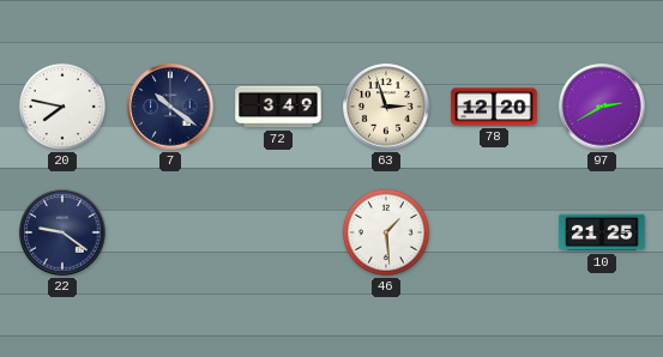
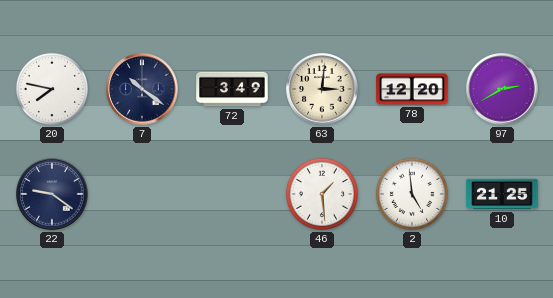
63: 2:57 -> 3:01 (322, 89)
2: none -> 4:59 (412, 194)
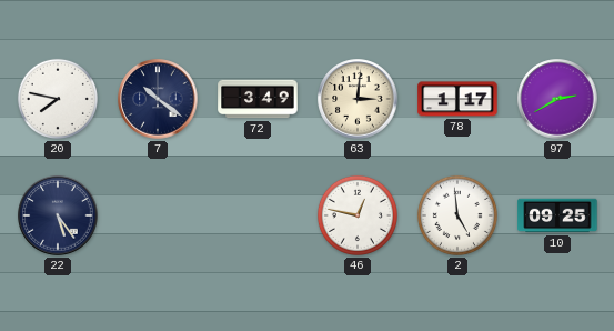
78: 12:20 -> 1:17 (457, 99)
22: 9:21 -> 5:24 (58, 215)
46: 1:29 -> 12:47 (358, 215)
10: 21:25 -> 09:25 (557, 215)
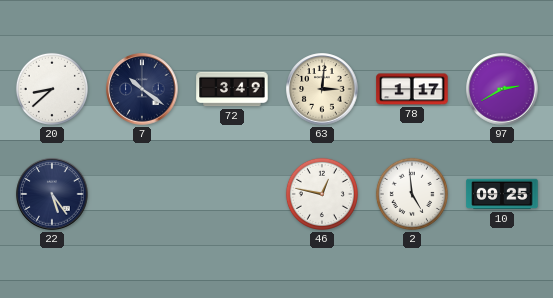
20: 7:47 -> 8:38 (52, 89)
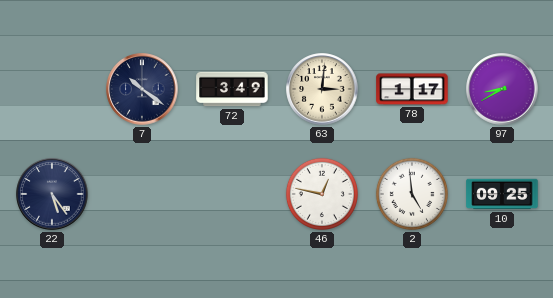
20: 8:38 -> none (52, 89)
97: 2:40 -> 8:40 (502, 89)
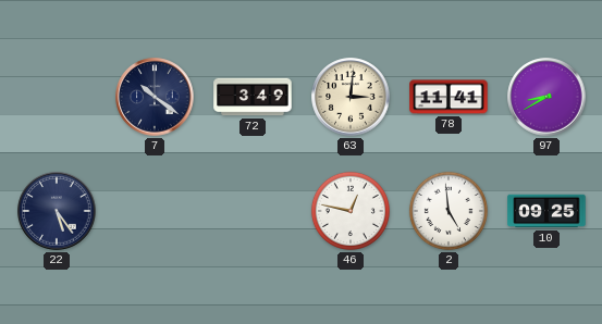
78: 1:17 -> 11:41 (449, 97)
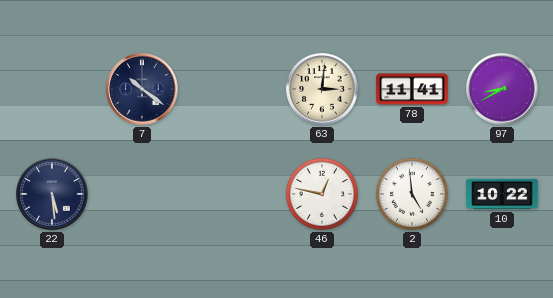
72: 3:49 -> none (253, 97)
22: 5:24 -> 5:29 (52, 194)
10: 09:25 -> 10:22 (502, 194)
